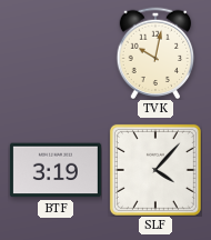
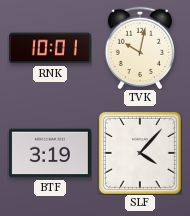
RNK: none -> 10:01 (50, 48)
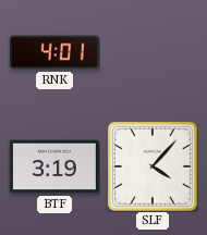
RNK: 10:01 -> 4:01 (54, 52)
TVK: 10:02 -> none (140, 48)
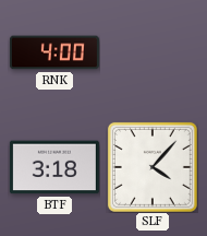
RNK: 4:01 -> 4:00 (54, 52)
BTF: 3:19 -> 3:18 (54, 167)
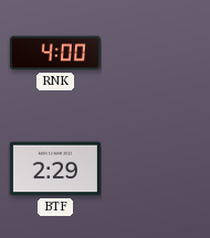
BTF: 3:18 -> 2:29 (55, 169)
SLF: 4:07 -> none (153, 167)
